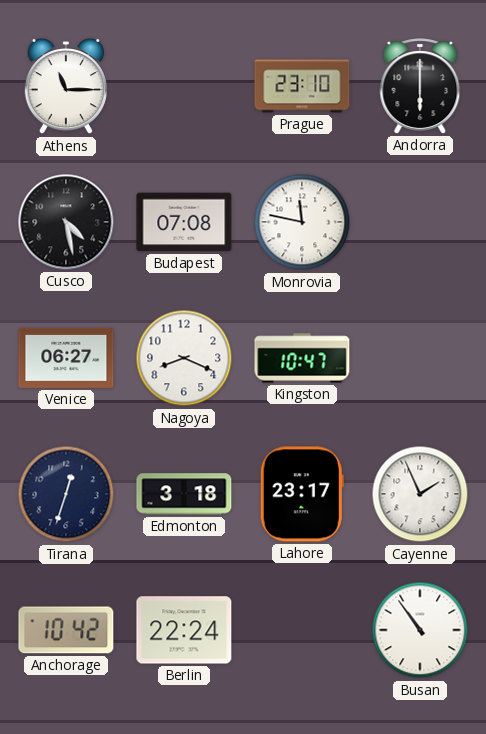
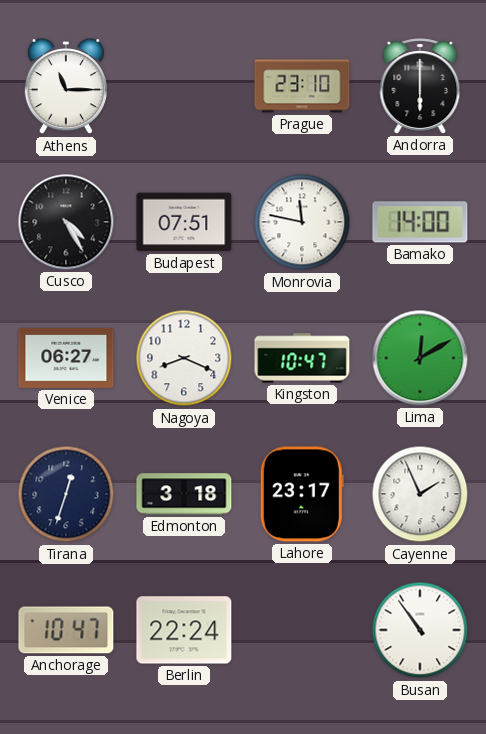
Cusco: 4:28 -> 4:25 (66, 222)
Budapest: 07:08 -> 07:51 (184, 222)
Bamako: none -> 14:00 (420, 222)
Lima: none -> 12:10 (420, 358)
Anchorage: 10:42 -> 10:47 (66, 630)
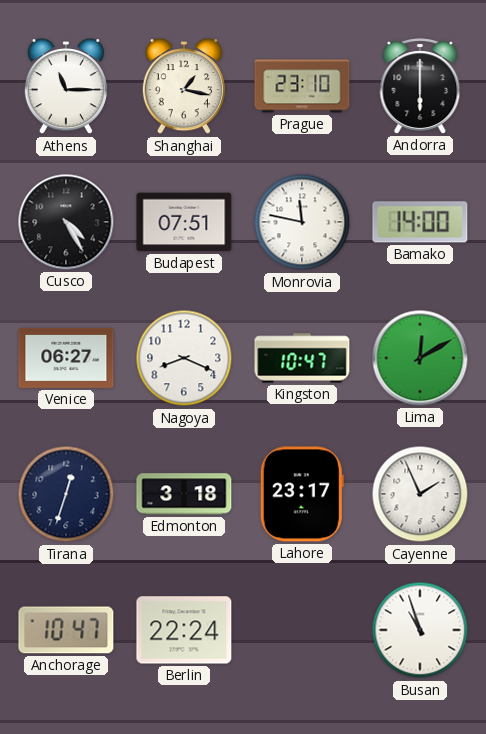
Shanghai: none -> 1:17 (184, 87)
Busan: 10:54 -> 10:57 (420, 630)
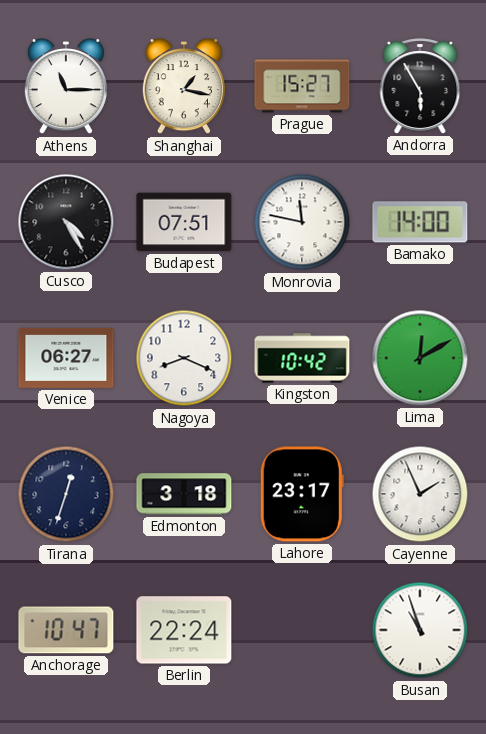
Prague: 23:10 -> 15:27 (302, 86)
Andorra: 6:00 -> 5:55 (420, 86)
Kingston: 10:47 -> 10:42 (302, 358)
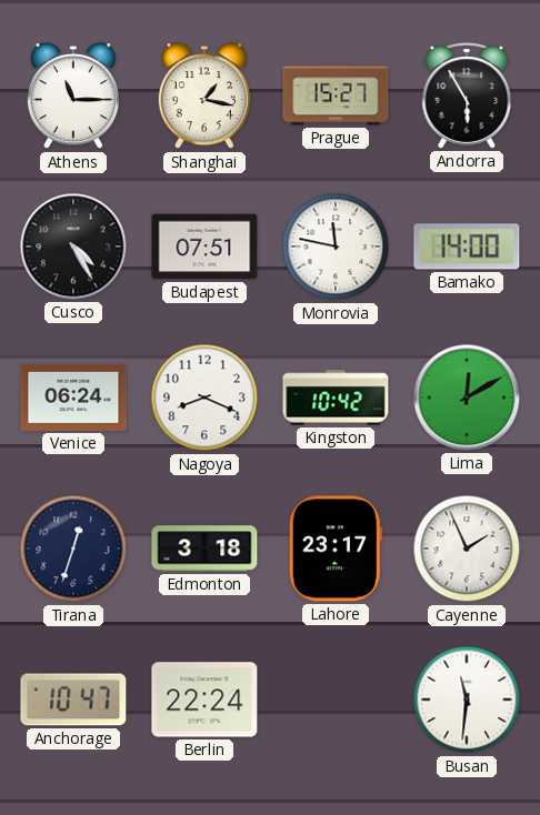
Venice: 06:27 -> 06:24 (73, 398)
Busan: 10:57 -> 11:31 (467, 700)
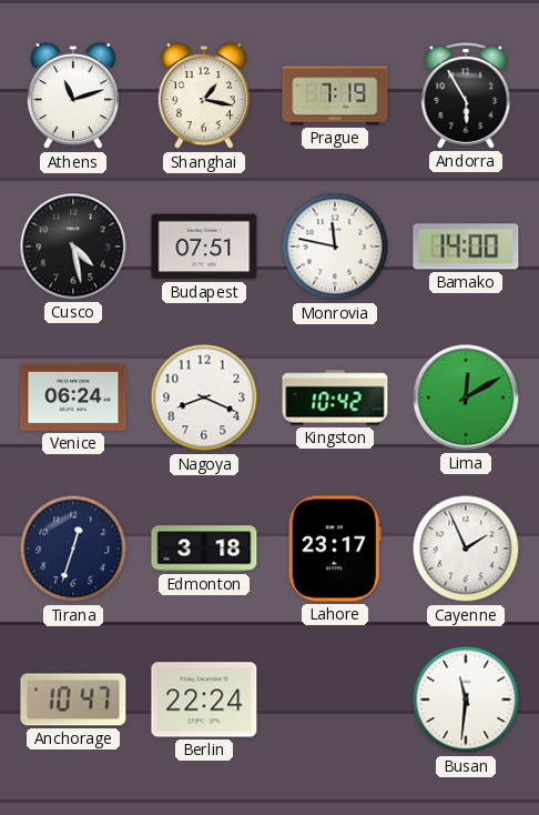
Athens: 11:15 -> 11:12 (73, 97)
Prague: 15:27 -> 7:19 (335, 95)
Cusco: 4:25 -> 4:28 (73, 246)
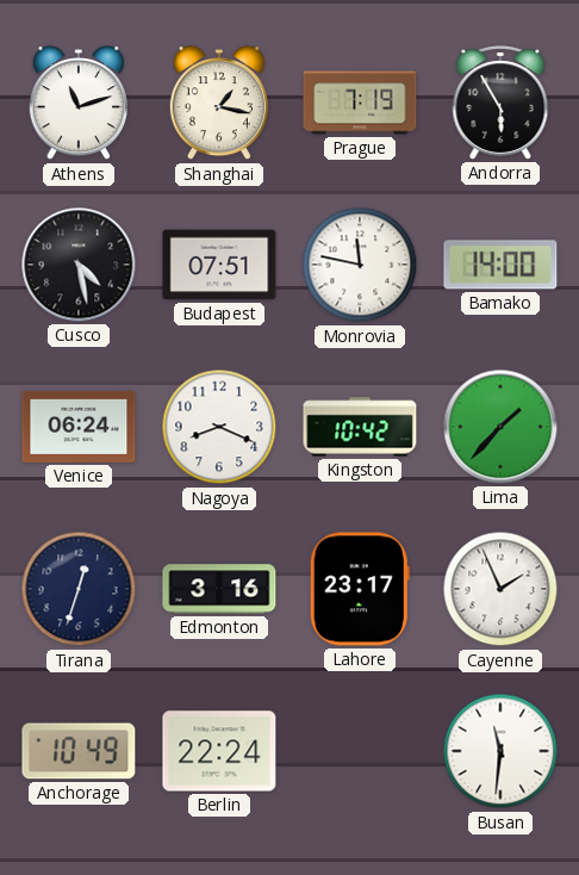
Lima: 12:10 -> 1:37 (500, 427)
Edmonton: 3:18 -> 3:16 (219, 589)
Anchorage: 10:47 -> 10:49 (79, 751)
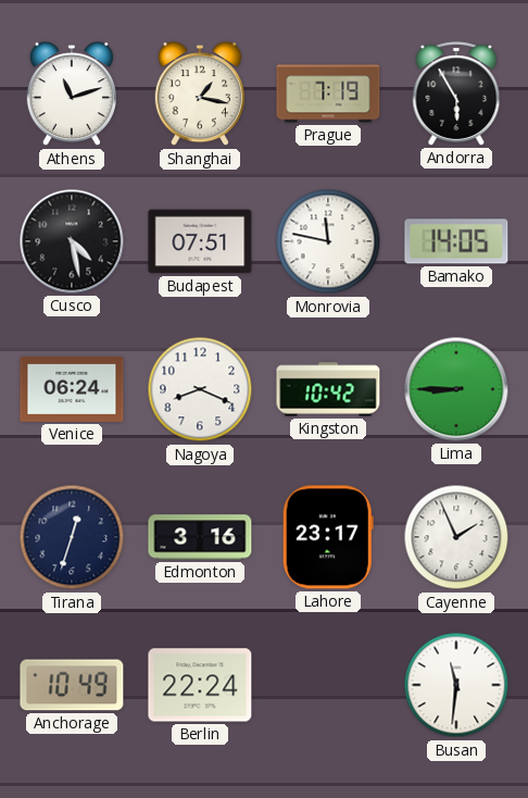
Bamako: 14:00 -> 14:05 (456, 241)
Lima: 1:37 -> 8:45 (456, 389)
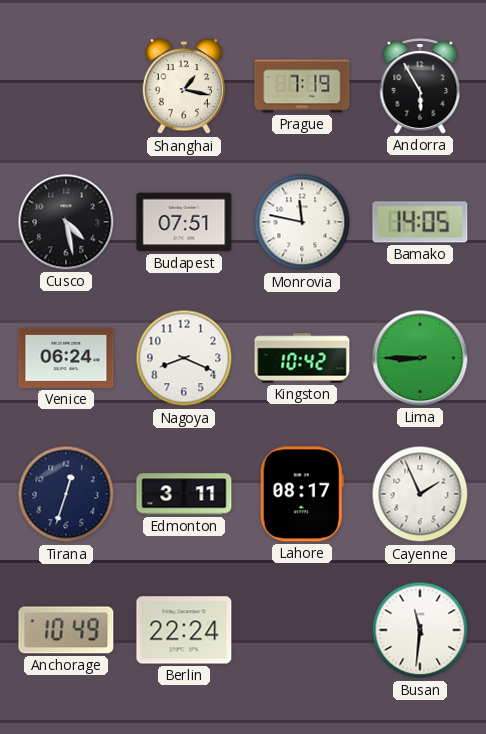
Athens: 11:12 -> none (72, 95)
Edmonton: 3:16 -> 3:11 (184, 494)
Lahore: 23:17 -> 08:17 (302, 494)
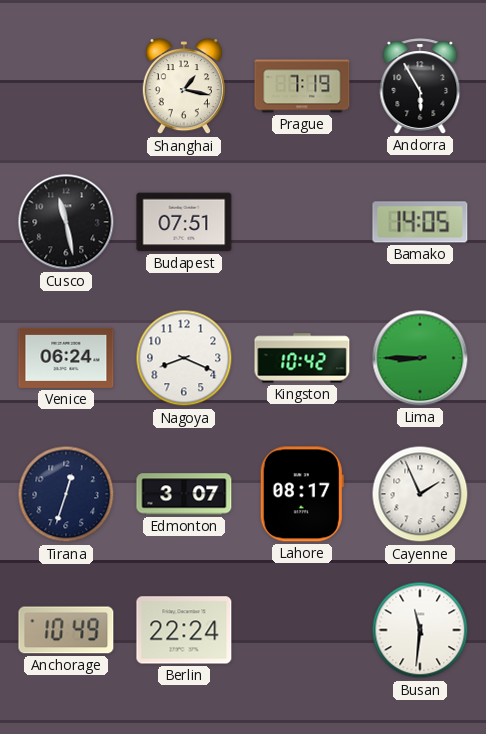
Cusco: 4:28 -> 11:28 (66, 222)
Monrovia: 11:47 -> none (302, 222)
Edmonton: 3:11 -> 3:07 (184, 494)
